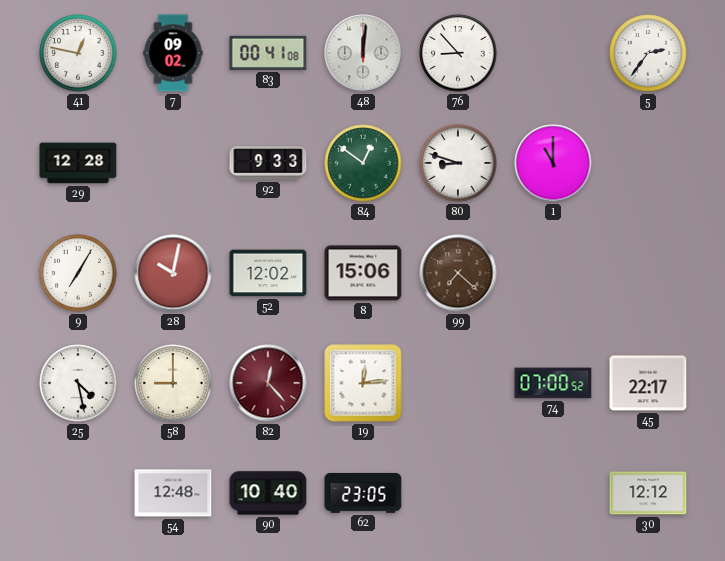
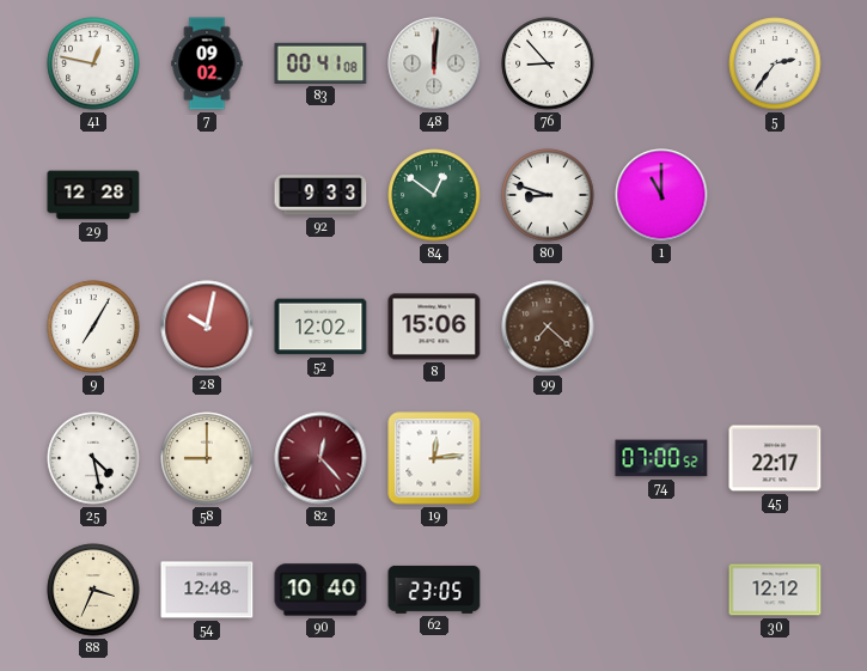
88: none -> 3:34 (93, 590)
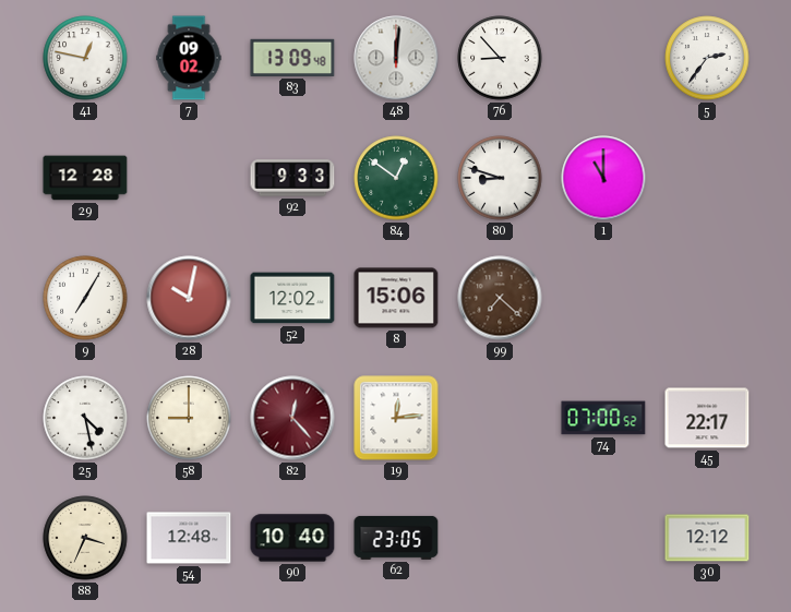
83: 00:41 -> 13:09 (292, 58)
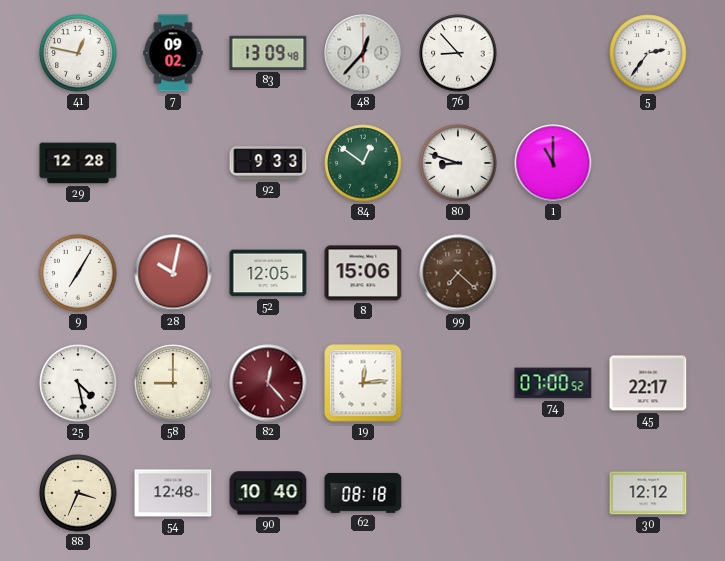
48: 12:01 -> 12:37 (363, 53)
52: 12:02 -> 12:05 (268, 273)
62: 23:05 -> 08:18 (363, 493)
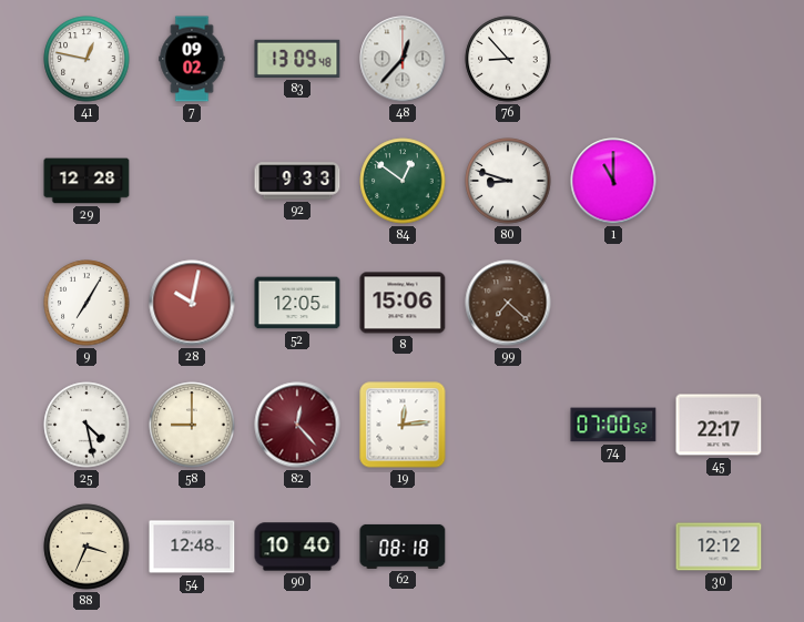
5: 2:36 -> none (648, 53)
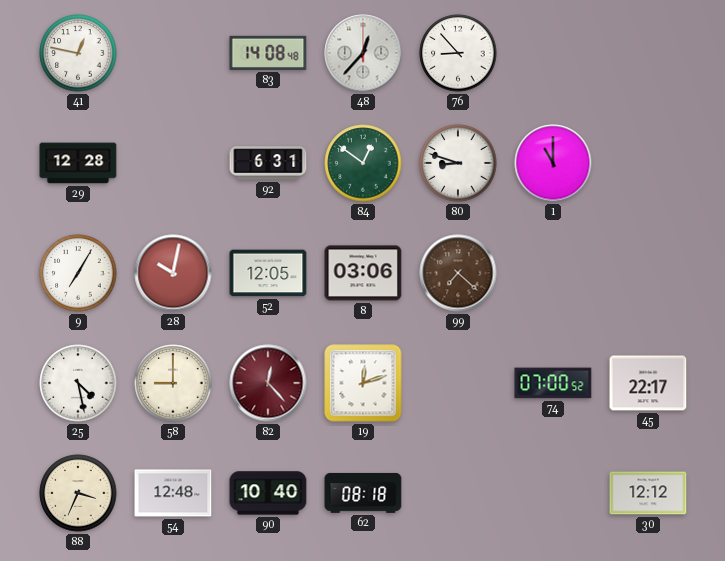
7: 09:02 -> none (192, 59)
83: 13:09 -> 14:08 (268, 53)
92: 9:33 -> 6:31 (268, 163)
8: 15:06 -> 03:06 (363, 273)
19: 12:14 -> 12:12 (363, 383)
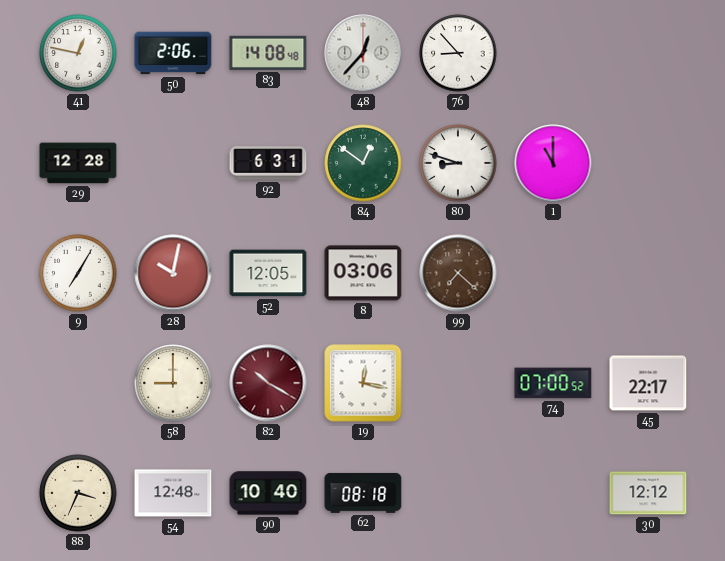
50: none -> 2:06 (173, 53)
25: 4:28 -> none (78, 383)
82: 12:23 -> 10:20 (268, 383)
19: 12:12 -> 12:17 (363, 383)
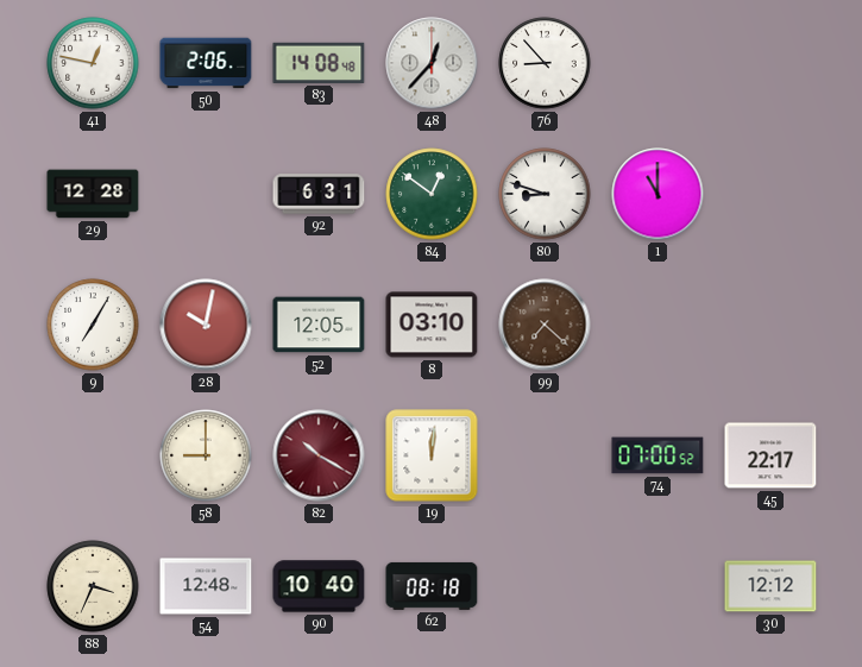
8: 03:06 -> 03:10 (432, 325)
19: 12:17 -> 12:01 (432, 455)
